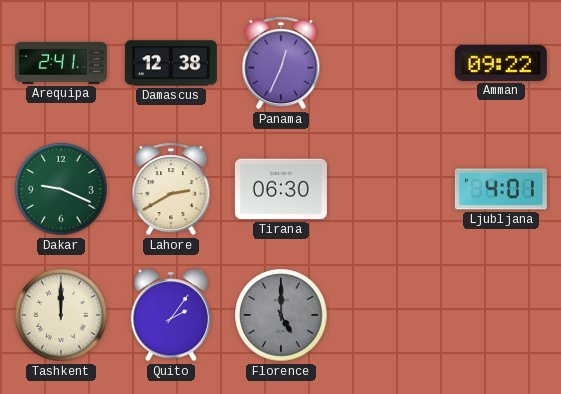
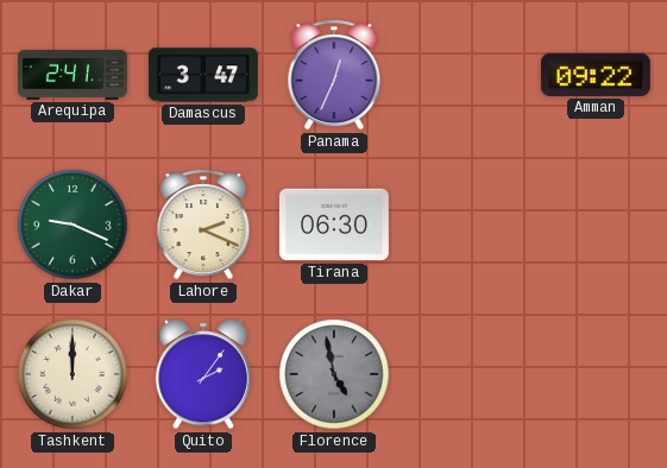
Damascus: 12:38 -> 3:47 (203, 75)
Lahore: 2:40 -> 2:19 (203, 224)
Ljubljana: 4:01 -> none (501, 189)
Florence: 5:00 -> 4:58 (334, 374)
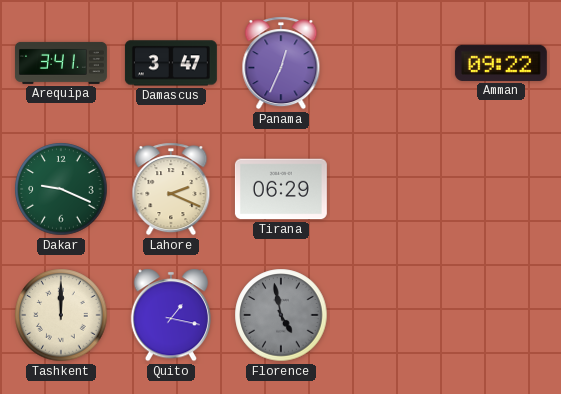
Arequipa: 2:41 -> 3:41 (61, 63)
Tirana: 06:30 -> 06:29 (281, 189)
Quito: 2:06 -> 1:17 (170, 315)
